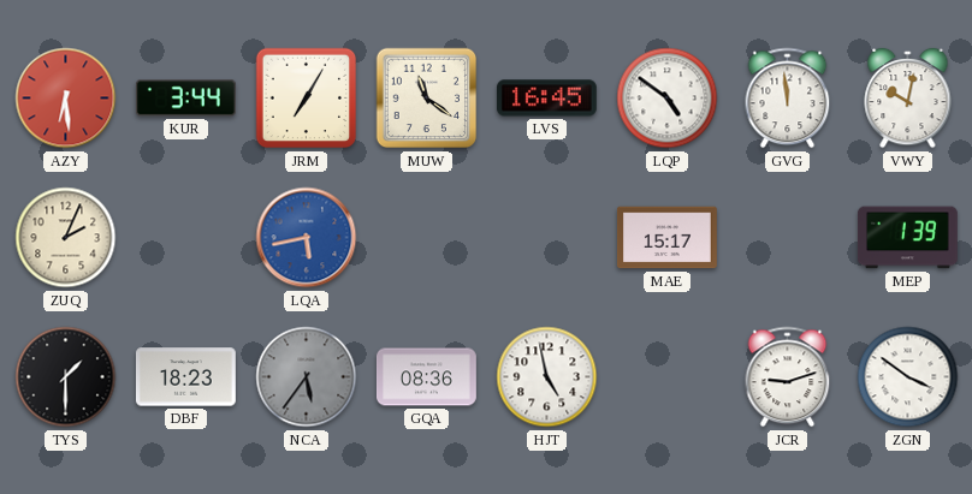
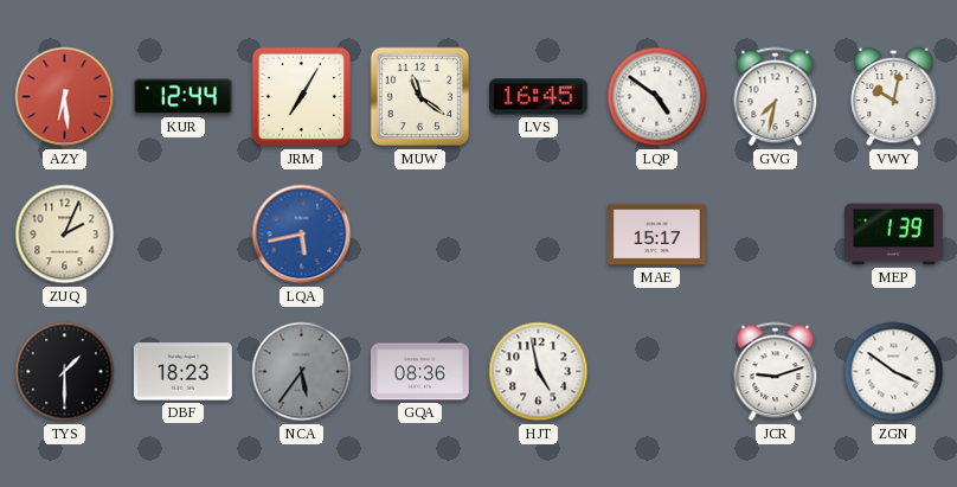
KUR: 3:44 -> 12:44 (182, 97)
GVG: 11:59 -> 7:32 (776, 97)
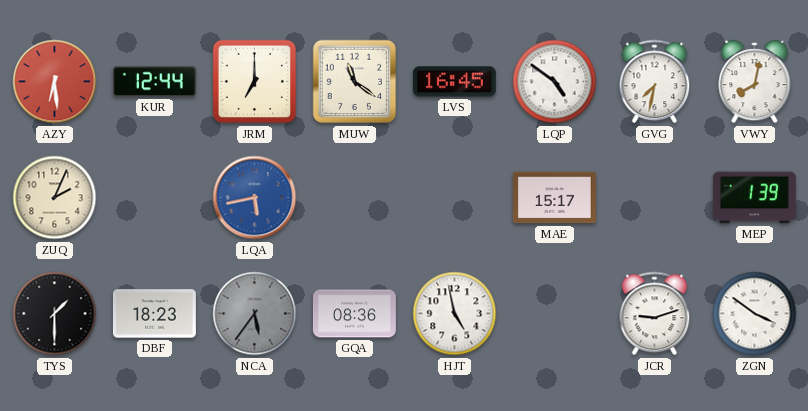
JRM: 7:05 -> 7:00 (255, 82)
VWY: 10:02 -> 8:02 (755, 82)
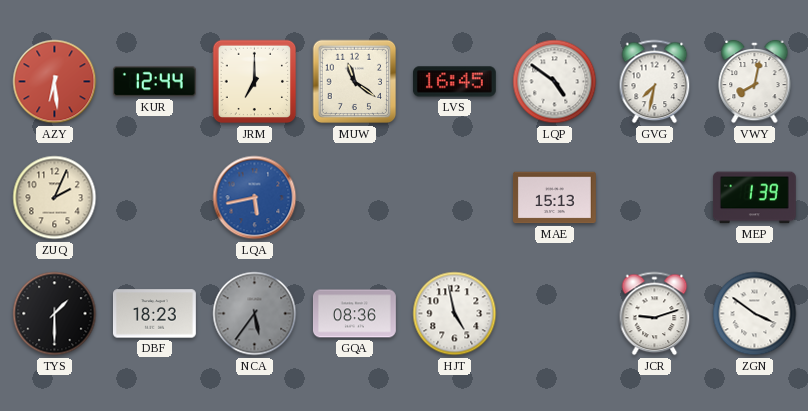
MAE: 15:17 -> 15:13 (554, 198)
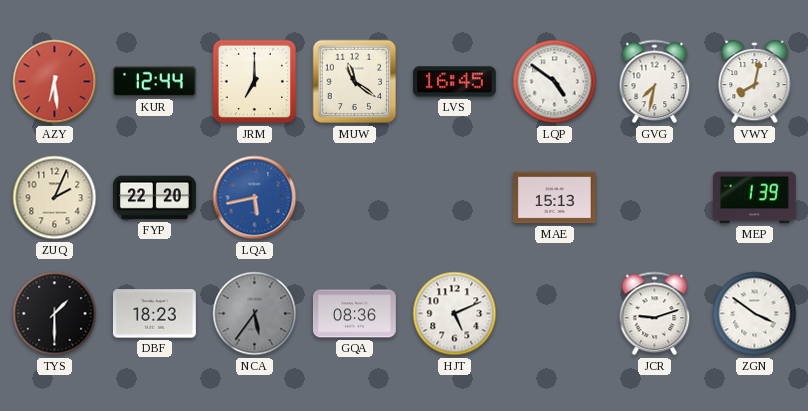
FYP: none -> 22:20 (154, 198)
HJT: 4:58 -> 5:11 (455, 314)
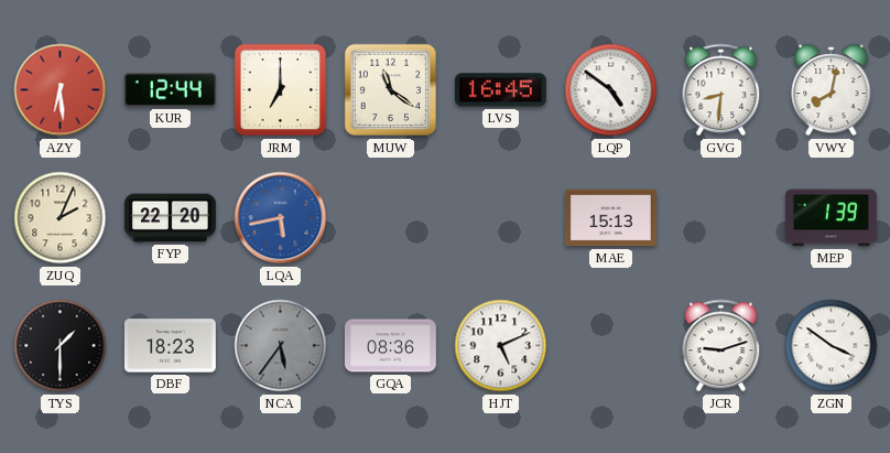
GVG: 7:32 -> 8:31 (721, 90)
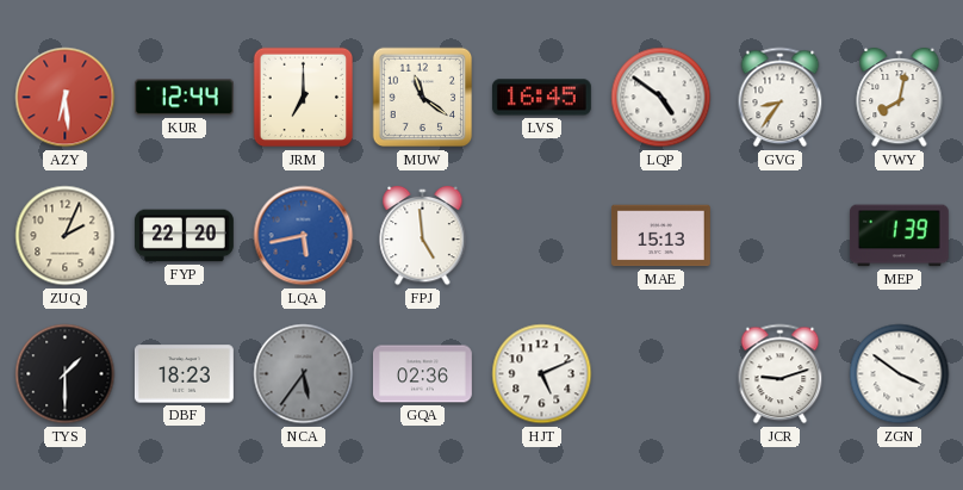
GVG: 8:31 -> 8:36 (781, 98)
FPJ: none -> 4:59 (423, 236)
GQA: 08:36 -> 02:36 (423, 374)
